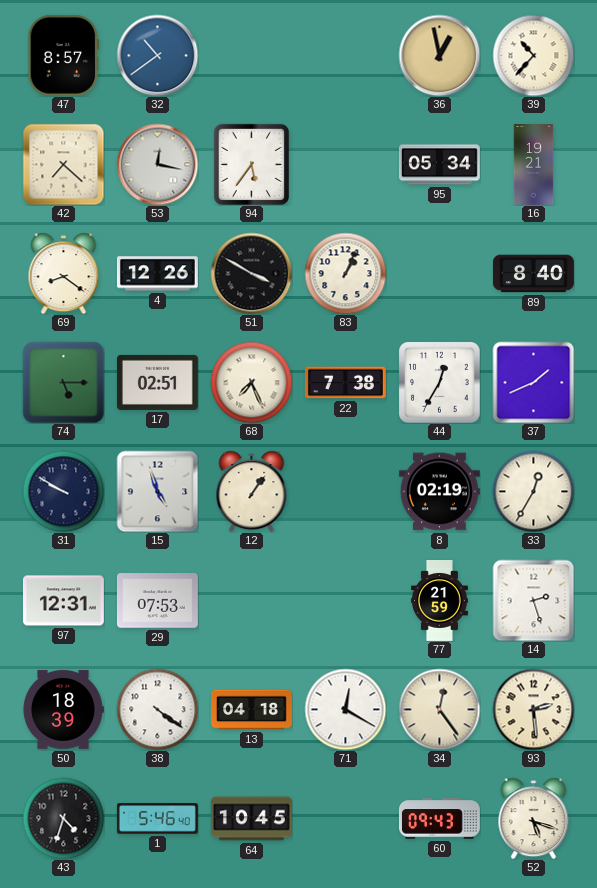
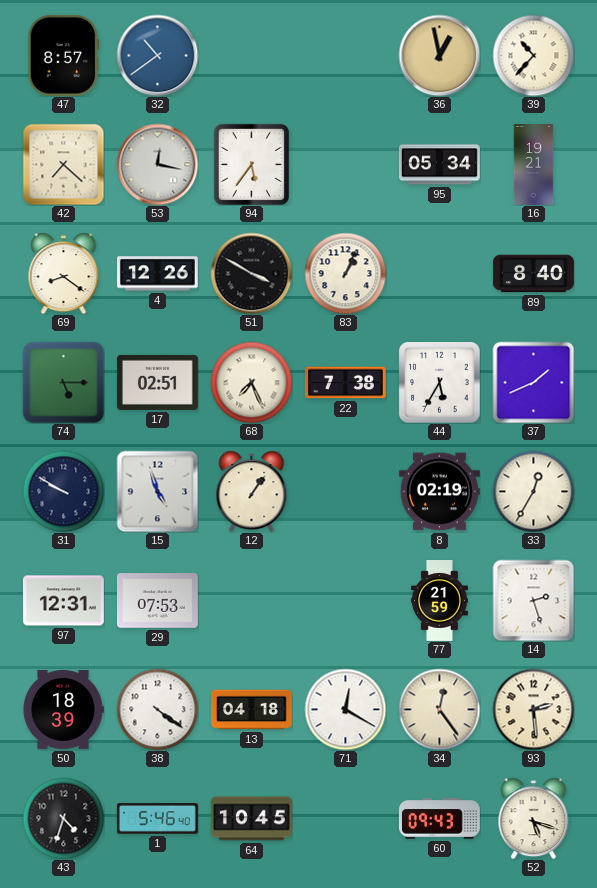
44: 12:35 -> 5:35 (440, 383)
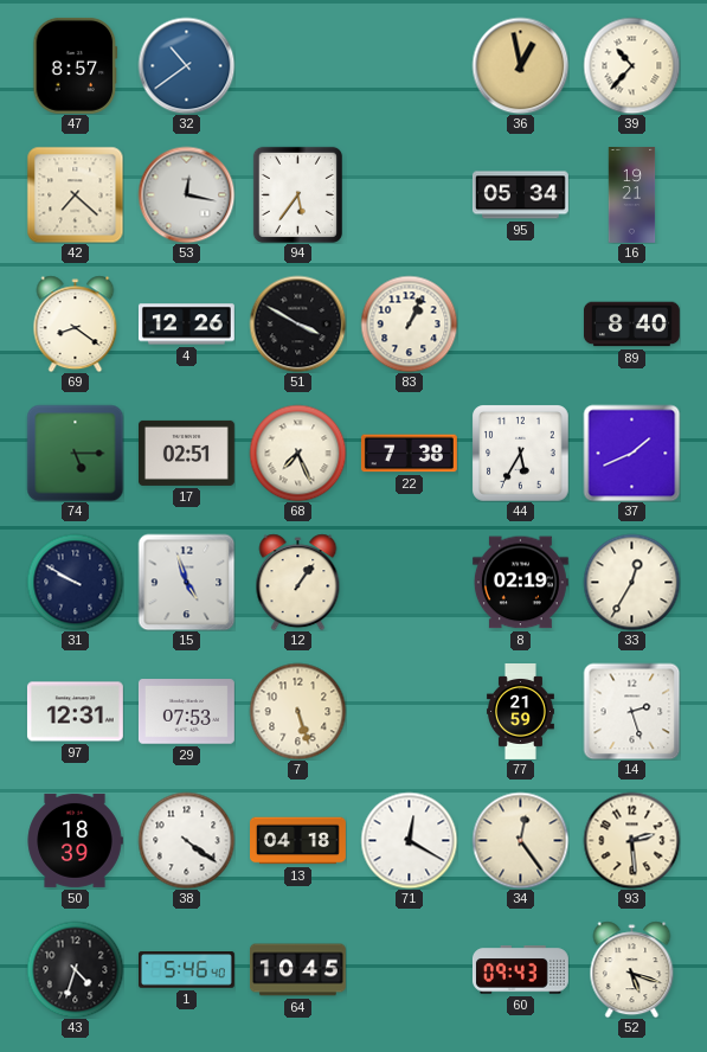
7: none -> 5:27 (297, 711)
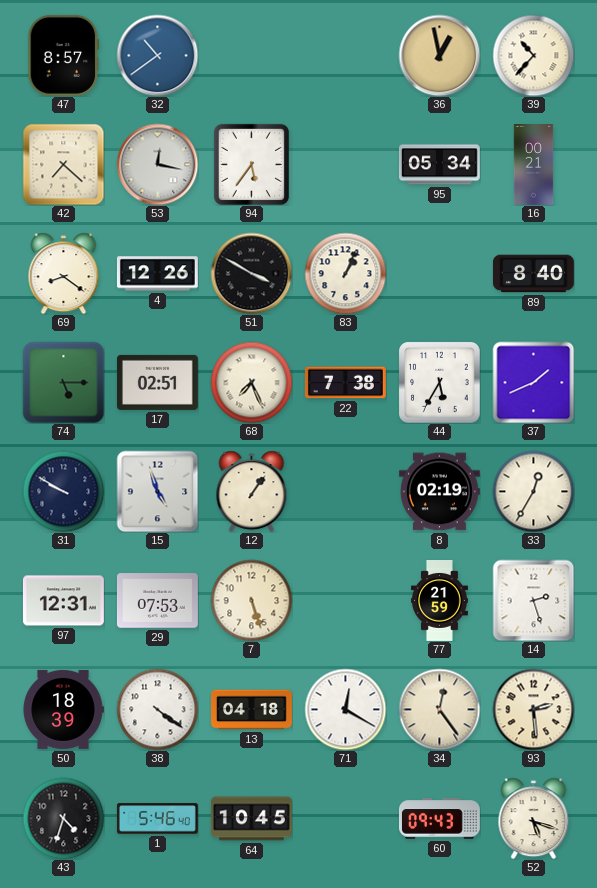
16: 19:21 -> 00:21 (534, 165)
